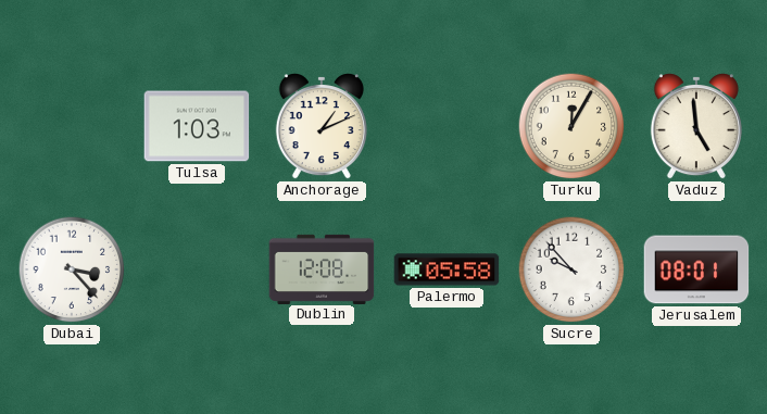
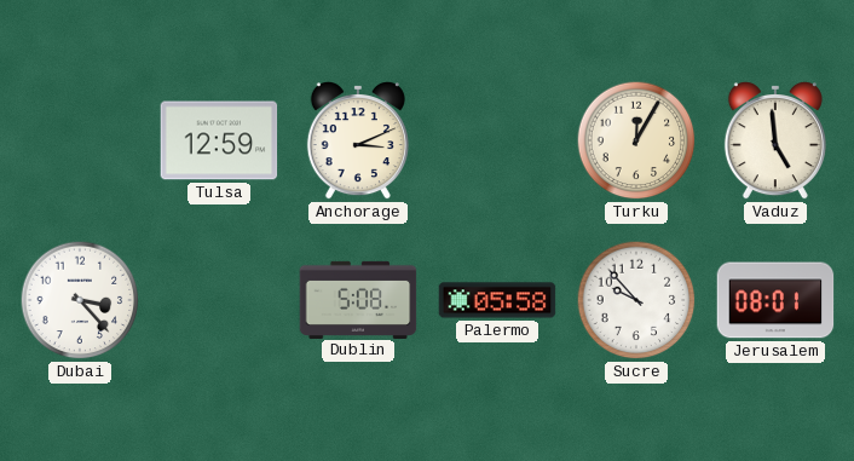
Tulsa: 1:03 -> 12:59 (219, 140)
Anchorage: 1:11 -> 3:11 (358, 140)
Dublin: 12:08 -> 5:08 (358, 299)
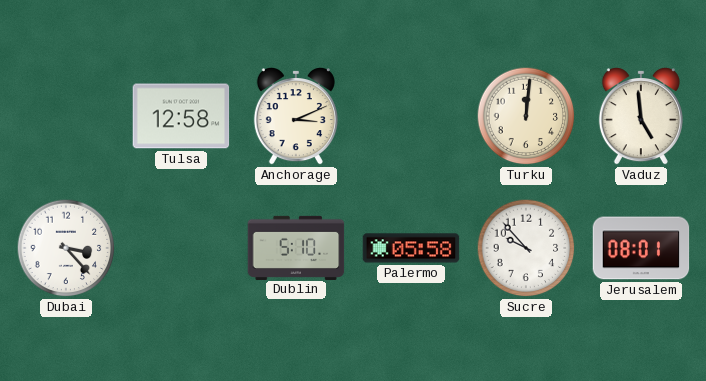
Tulsa: 12:59 -> 12:58 (181, 116)
Turku: 12:05 -> 12:01 (526, 116)
Dublin: 5:08 -> 5:10 (296, 247)
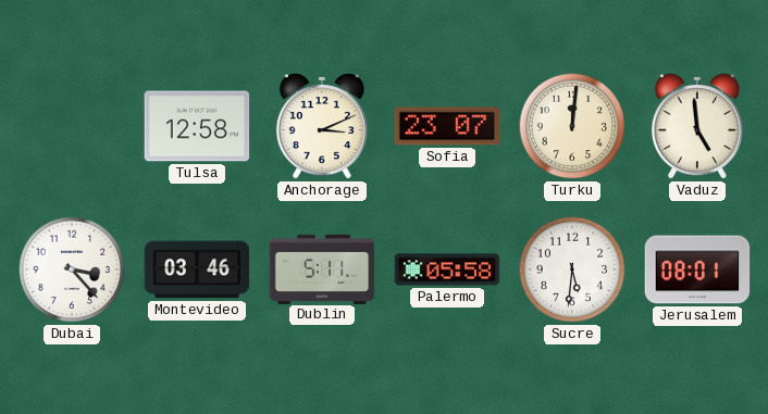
Sofia: none -> 23:07 (447, 126)
Montevideo: none -> 03:46 (197, 269)
Dublin: 5:10 -> 5:11 (322, 268)
Sucre: 9:53 -> 5:31 (572, 269)
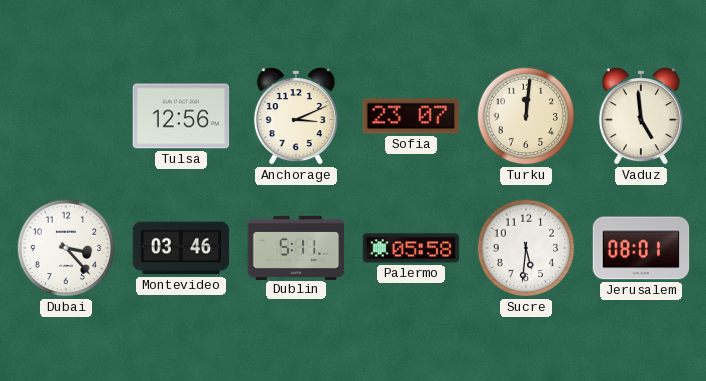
Tulsa: 12:58 -> 12:56 (181, 116)
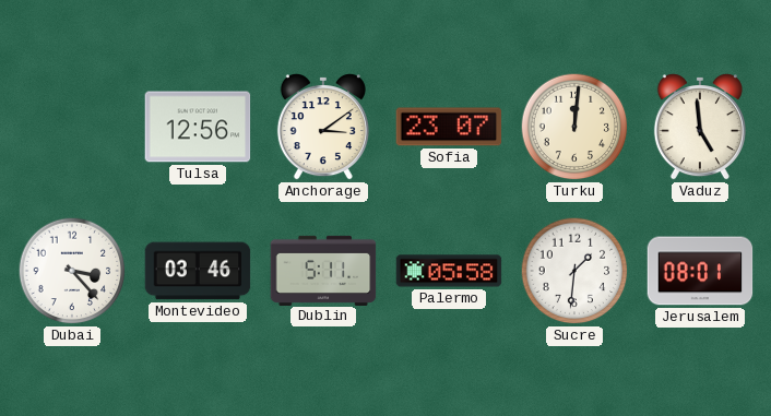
Anchorage: 3:11 -> 3:09 (323, 127)
Sucre: 5:31 -> 1:31 (574, 271)
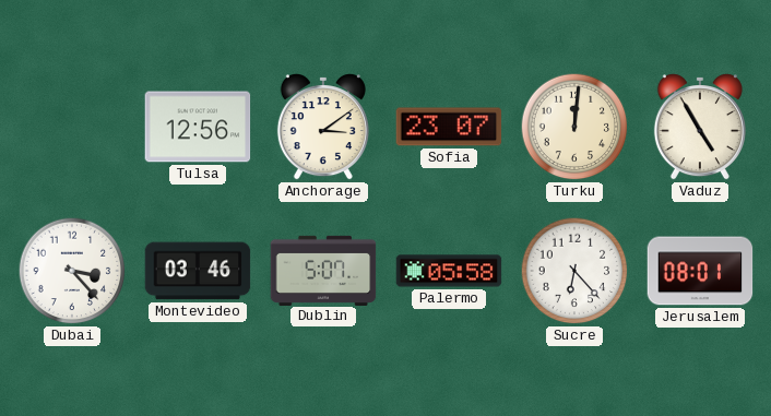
Vaduz: 4:59 -> 4:55 (700, 127)
Dublin: 5:11 -> 5:07 (323, 270)
Sucre: 1:31 -> 6:23 (574, 271)
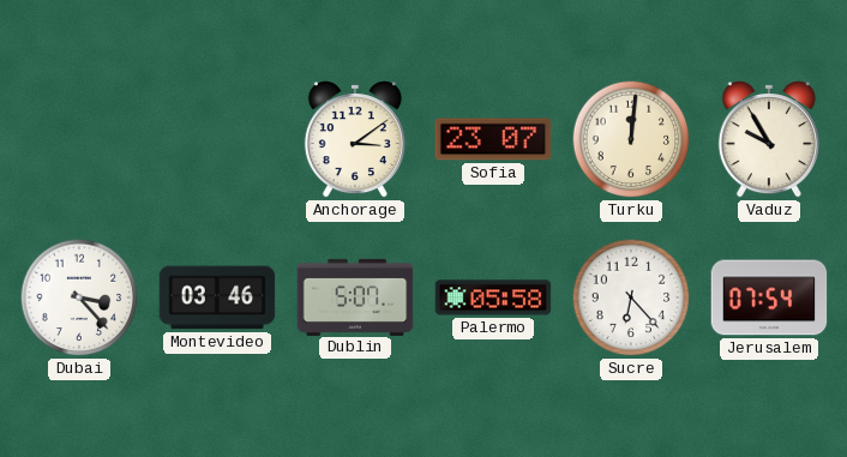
Tulsa: 12:56 -> none (198, 127)
Vaduz: 4:55 -> 9:55 (769, 139)
Jerusalem: 08:01 -> 07:54 (769, 297)
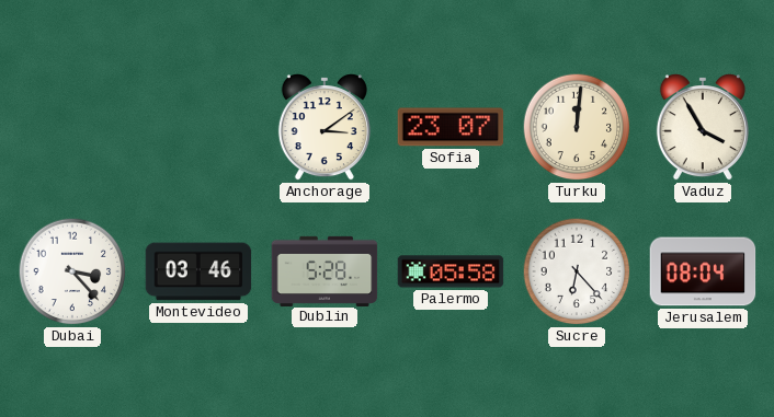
Vaduz: 9:55 -> 3:55 (703, 127)
Dublin: 5:07 -> 5:28 (325, 270)
Jerusalem: 07:54 -> 08:04 (703, 271)
